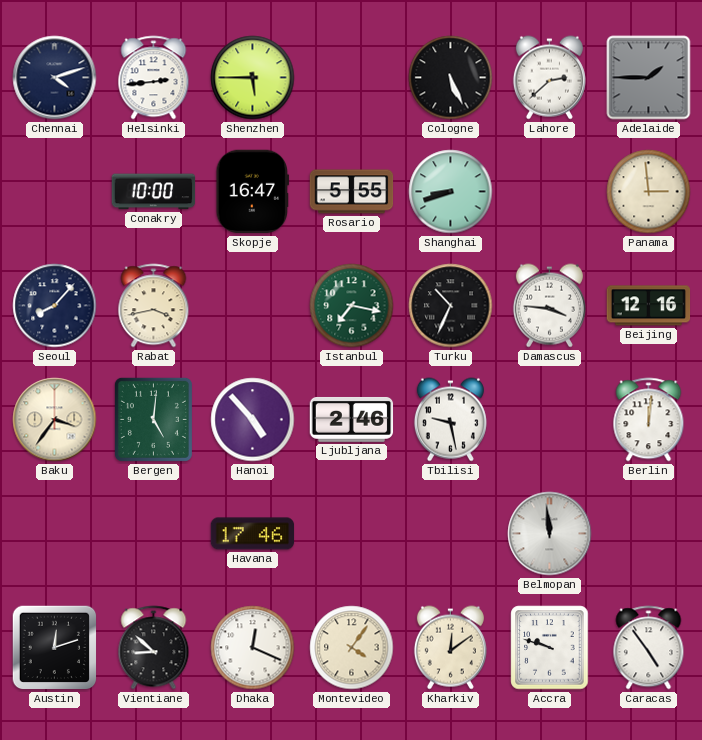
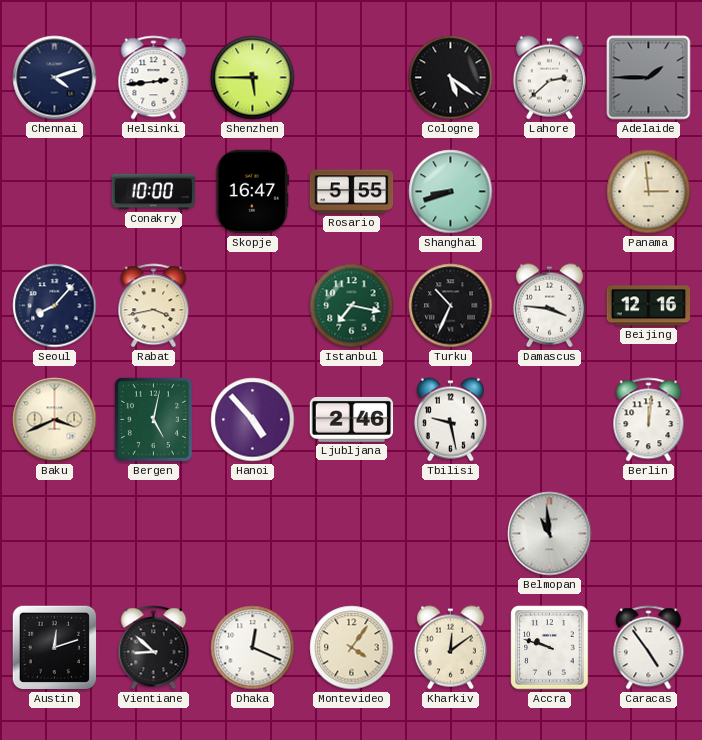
Cologne: 5:26 -> 5:21 (451, 78)
Baku: 3:36 -> 3:41 (55, 420)
Bergen: 5:01 -> 5:02 (153, 419)
Havana: 17:46 -> none (253, 534)
Belmopan: 11:59 -> 10:59 (550, 534)
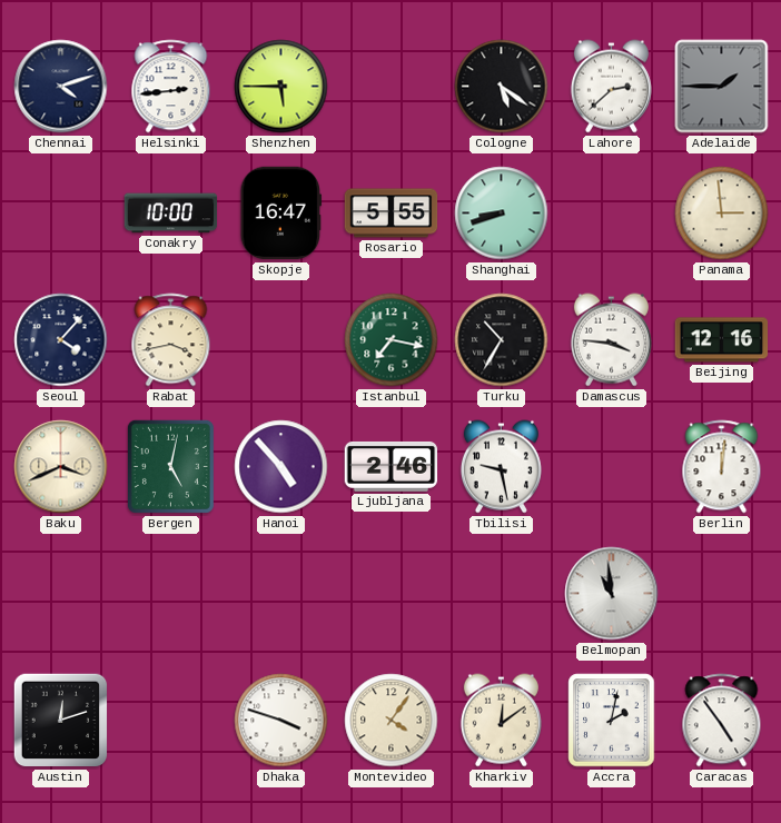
Seoul: 8:07 -> 4:07 (61, 340)
Turku: 10:34 -> 10:35 (502, 340)
Vientiane: 8:52 -> none (154, 648)
Dhaka: 12:19 -> 3:48 (281, 721)
Accra: 9:48 -> 2:02 (612, 721)
